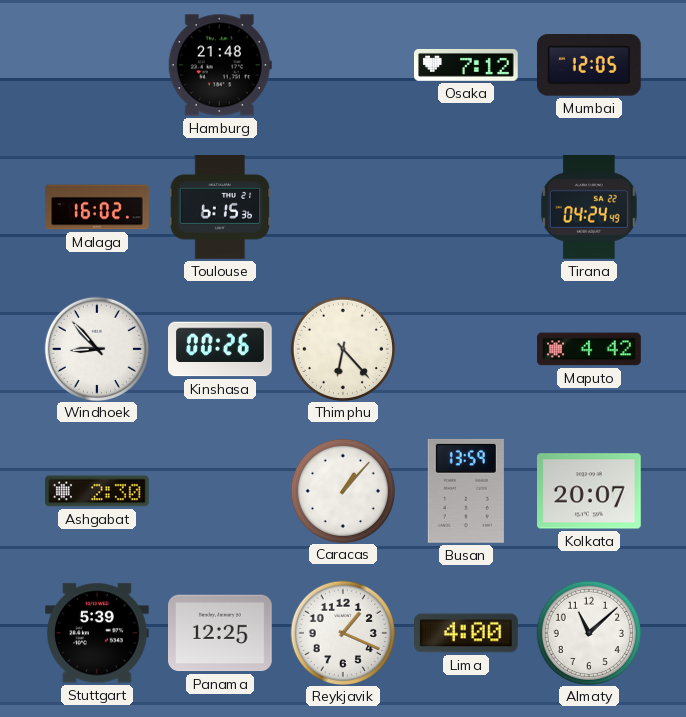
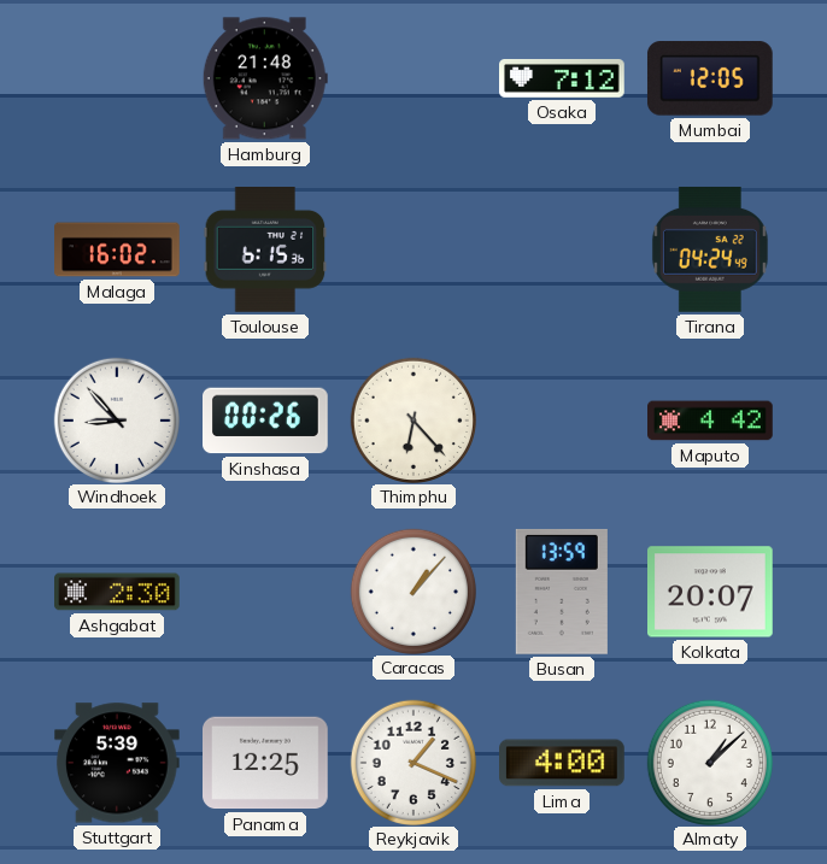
Almaty: 11:08 -> 1:08 (709, 762)
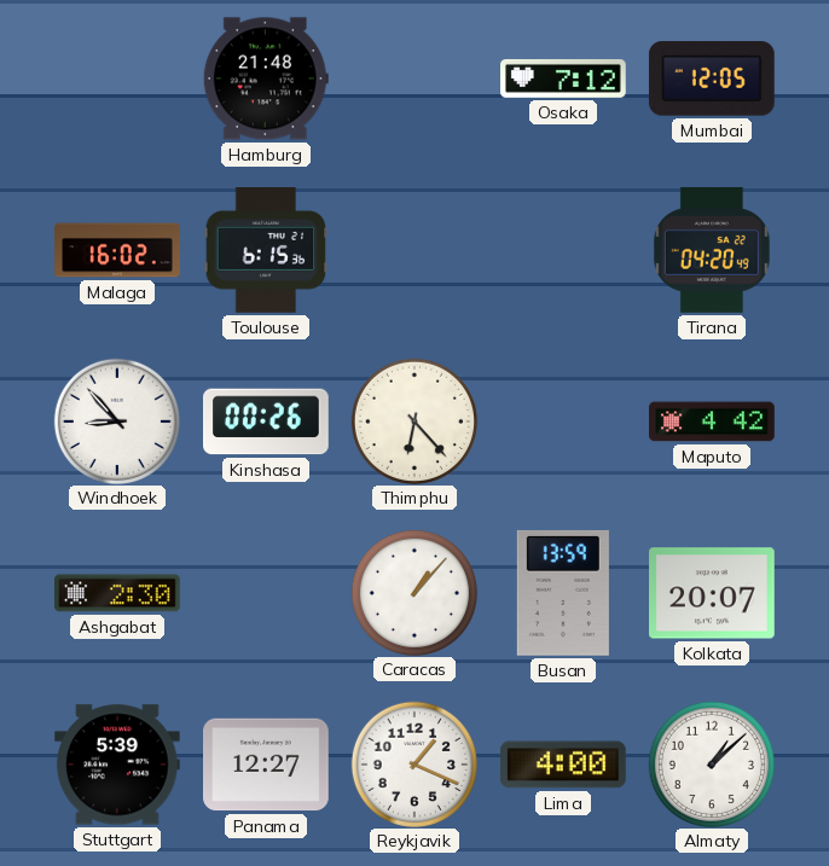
Tirana: 04:24 -> 04:20 (712, 250)
Panama: 12:25 -> 12:27 (267, 765)
